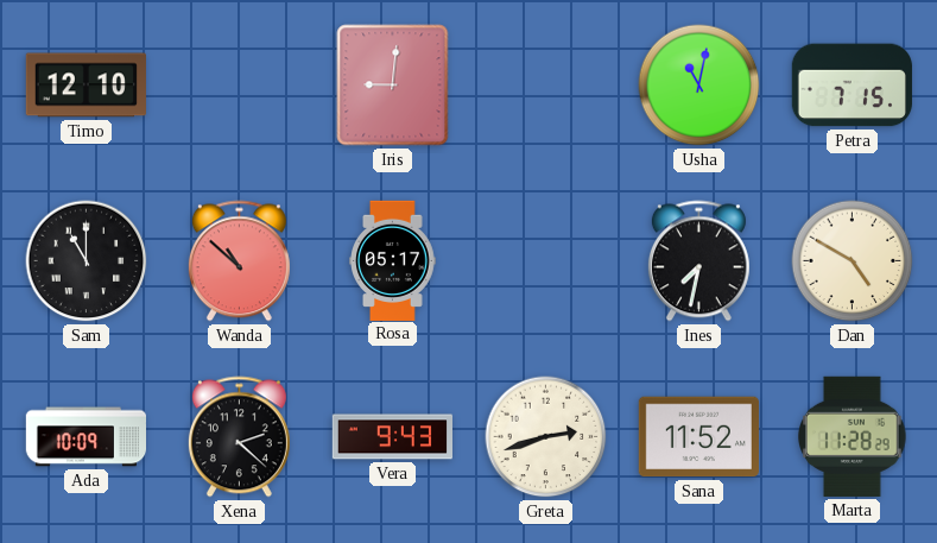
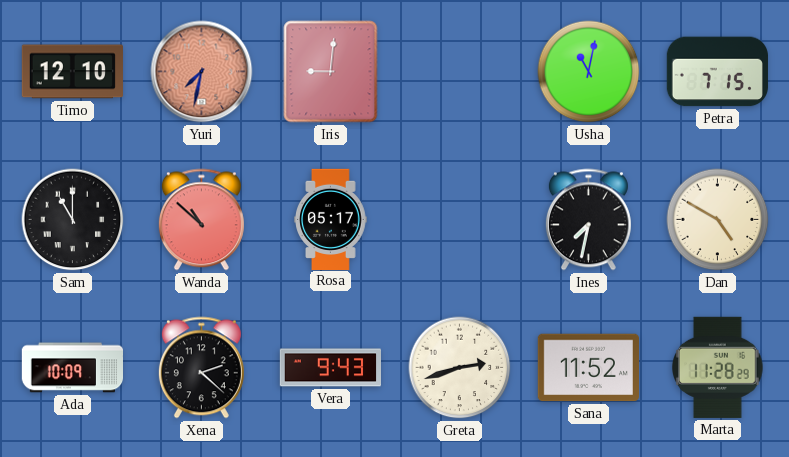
Yuri: none -> 7:32 (202, 72)
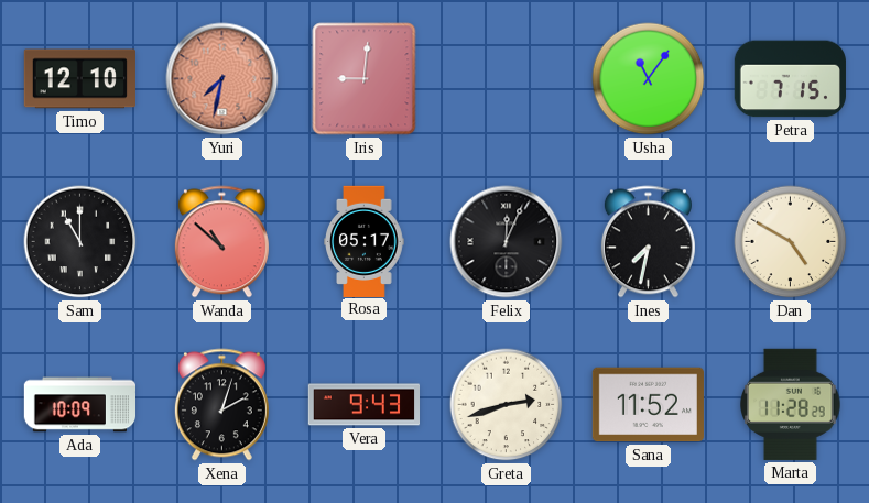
Usha: 11:02 -> 11:06 (649, 79)
Felix: none -> 12:04 (507, 242)
Xena: 2:22 -> 2:03 (221, 405)
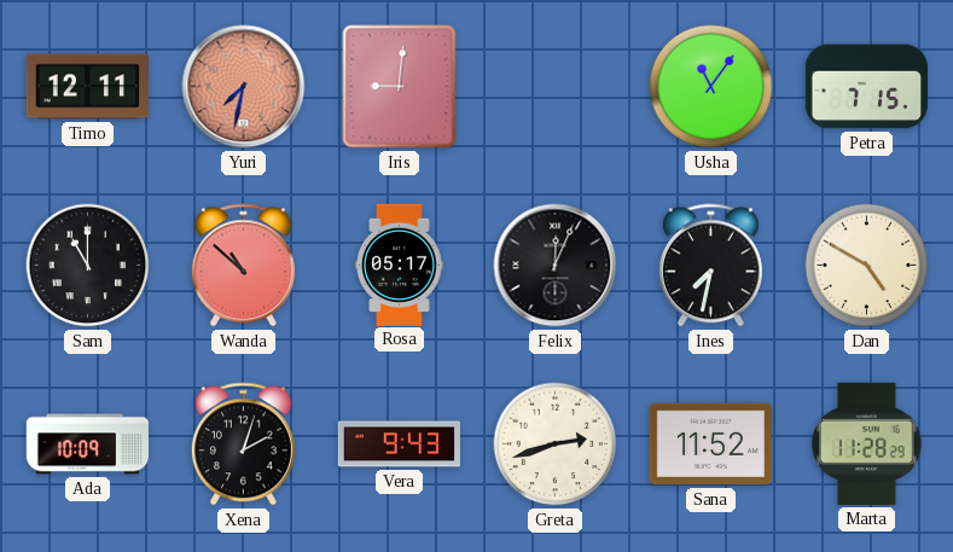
Timo: 12:10 -> 12:11 (87, 87)
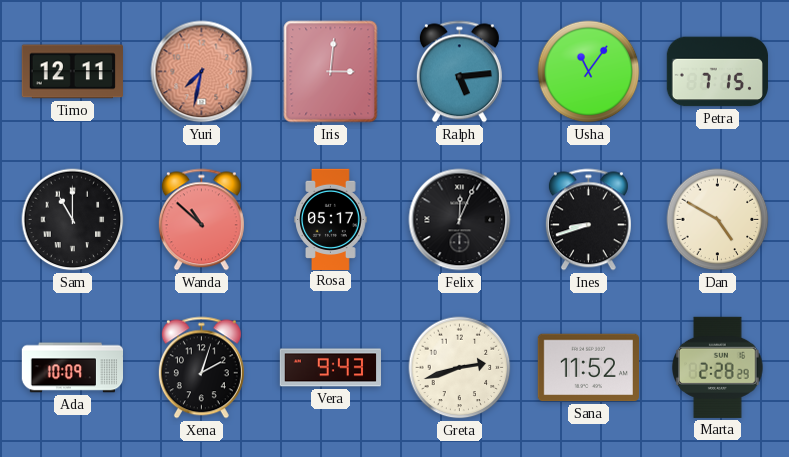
Iris: 9:01 -> 3:01 (331, 72)
Ralph: none -> 5:14 (459, 72)
Ines: 7:32 -> 8:42 (588, 220)
Marta: 11:28 -> 2:28 (718, 367)
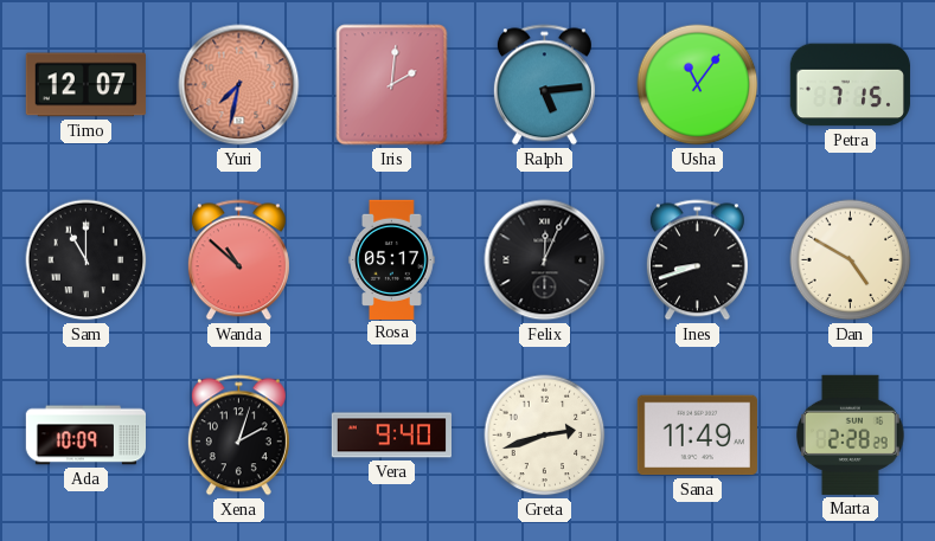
Timo: 12:11 -> 12:07 (85, 85)
Iris: 3:01 -> 2:01 (392, 85)
Vera: 9:43 -> 9:40 (391, 436)
Sana: 11:52 -> 11:49 (697, 436)
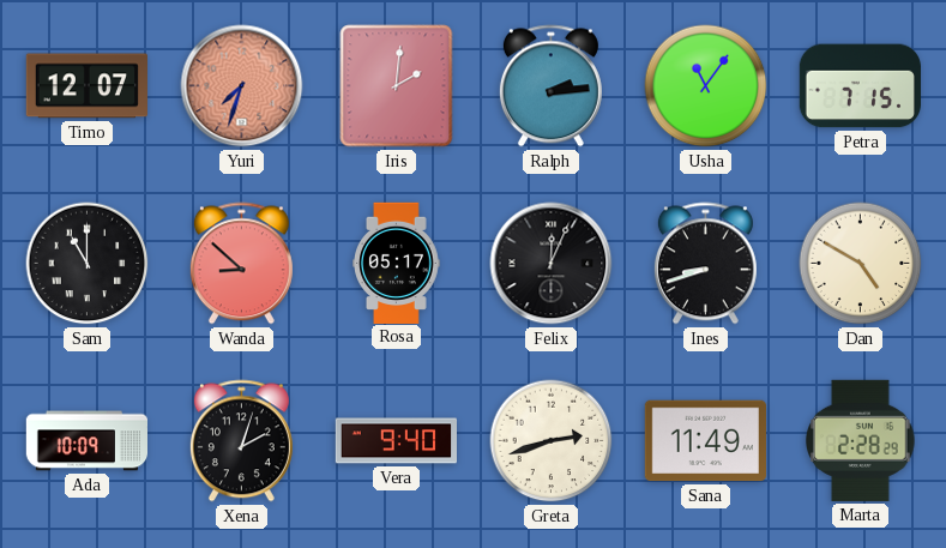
Yuri: 7:32 -> 7:33 (242, 86)
Ralph: 5:14 -> 2:14 (550, 86)
Wanda: 10:52 -> 8:52 (241, 264)
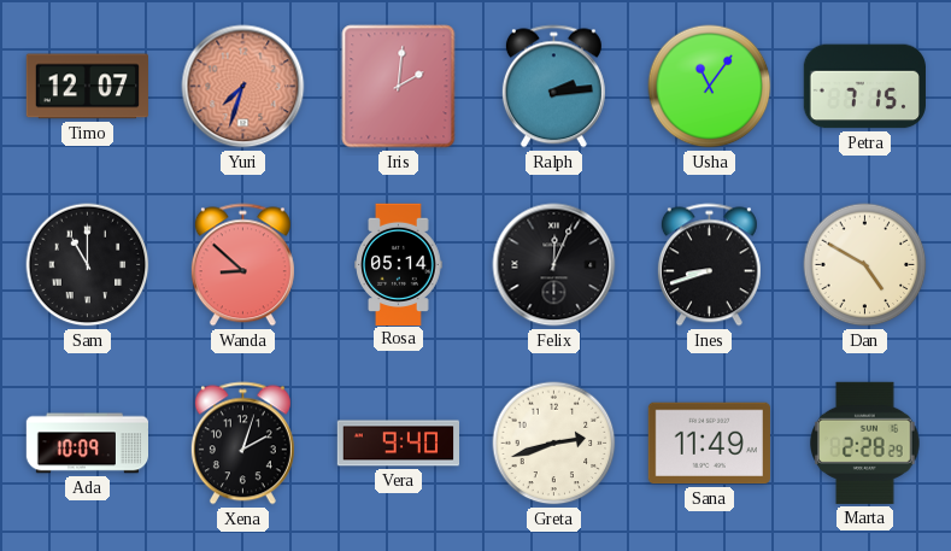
Rosa: 05:17 -> 05:14 (399, 264)
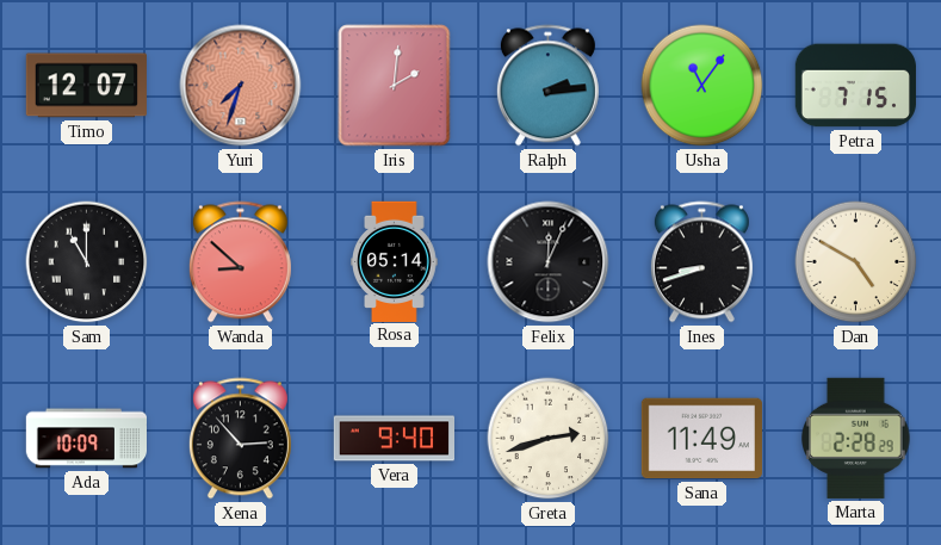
Xena: 2:03 -> 2:53 (240, 439)
